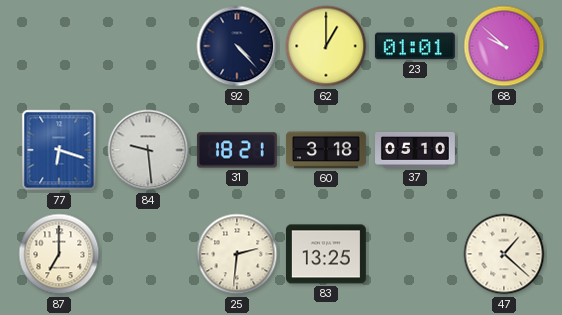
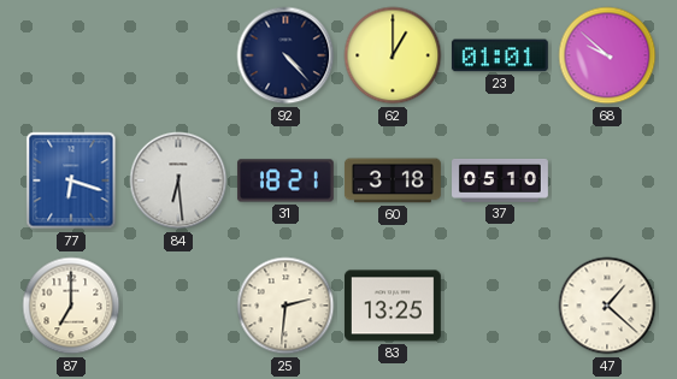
84: 9:29 -> 6:29 (178, 180)
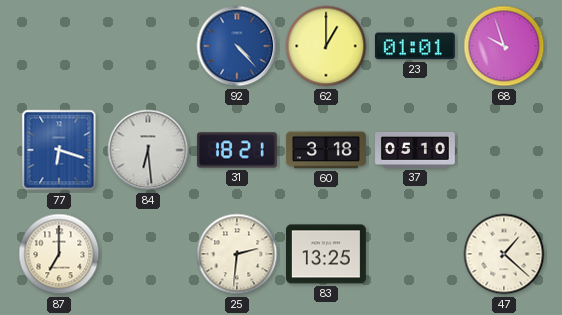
92 dial: navy -> blue (237, 46)
68: 9:52 -> 9:57 (504, 46)
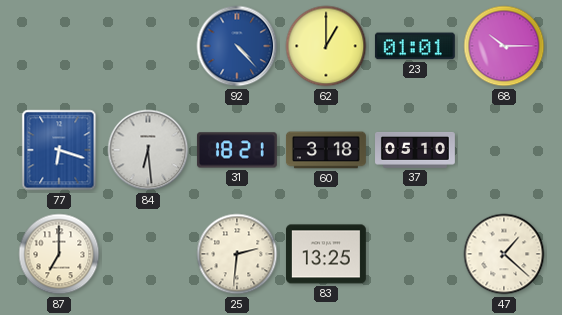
68: 9:57 -> 10:15 (504, 46)
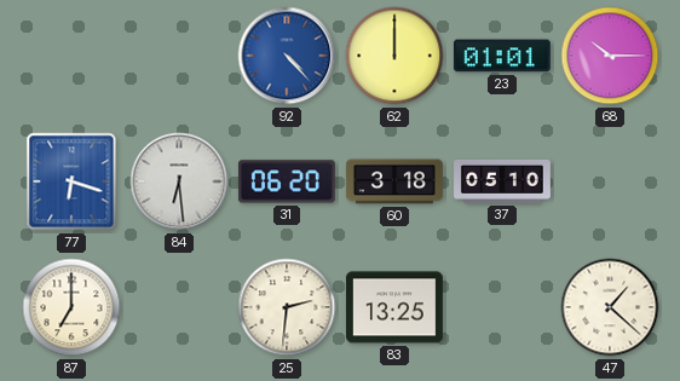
62: 1:00 -> 12:00 (394, 56)
31: 18:21 -> 06:20 (287, 181)
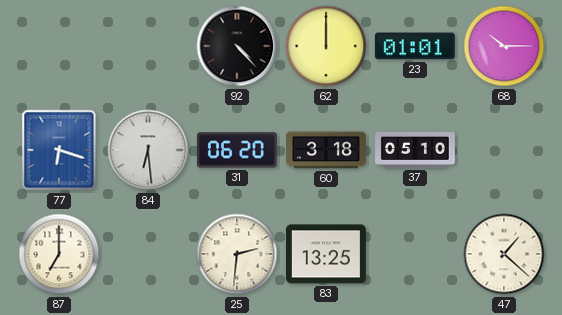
92 dial: blue -> black (237, 46)
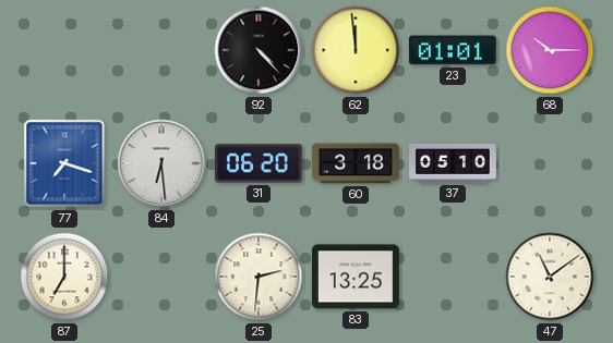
62: 12:00 -> 11:59 (356, 50)
77: 6:18 -> 7:18 (64, 163)
47: 1:22 -> 11:09 (550, 277)
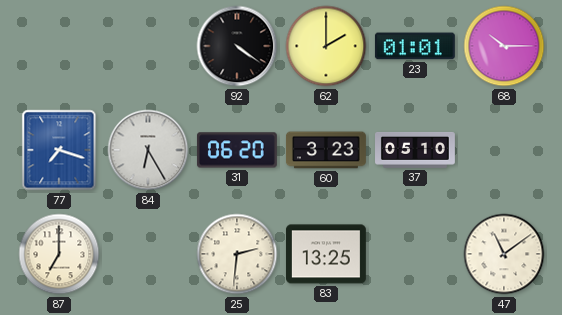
92: 4:23 -> 4:21 (237, 46)
62: 11:59 -> 2:00 (326, 46)
84: 6:29 -> 6:25 (148, 150)
60: 3:18 -> 3:23 (326, 150)
